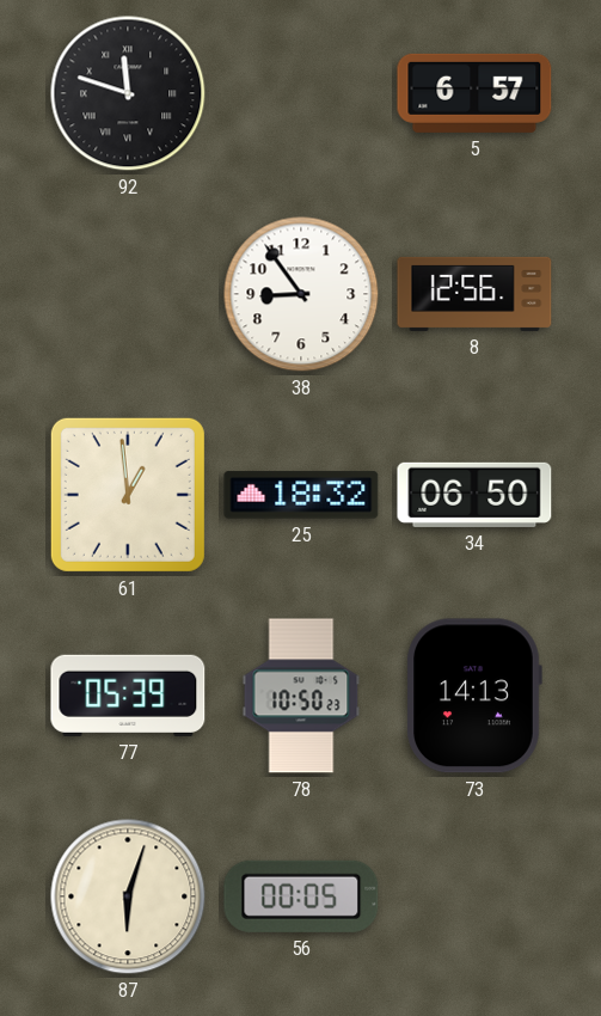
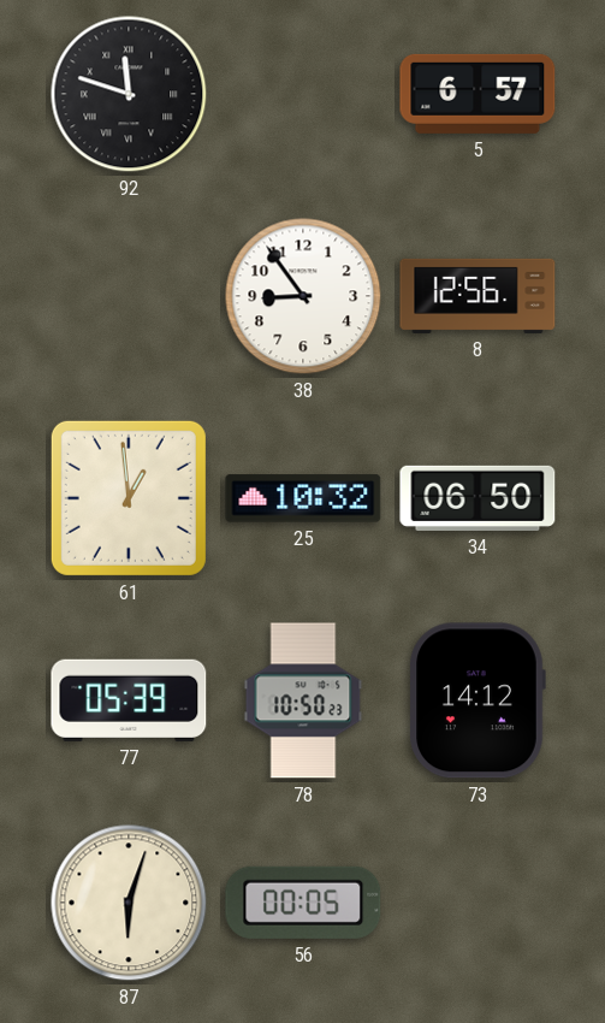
25: 18:32 -> 10:32 (303, 498)
73: 14:13 -> 14:12 (478, 700)
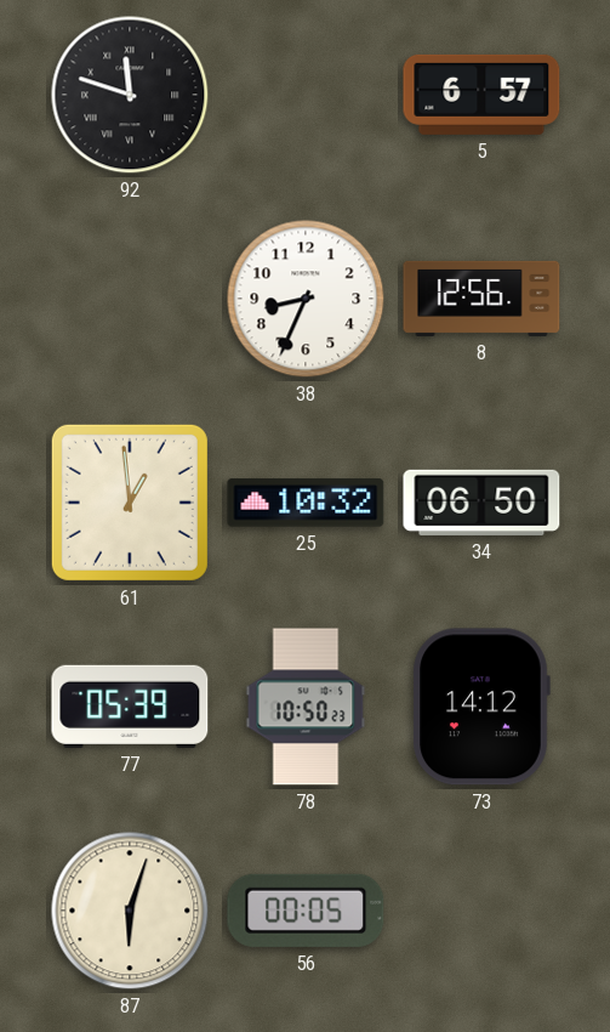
38: 8:54 -> 8:34 (306, 299)
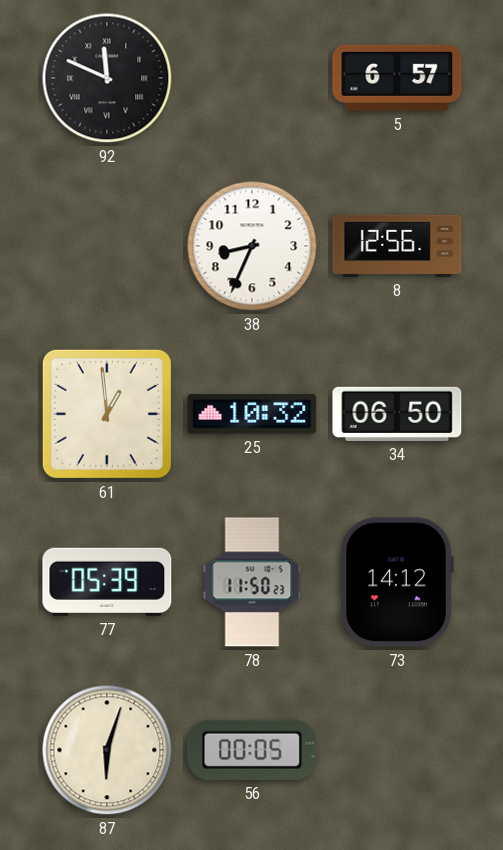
92: 11:48 -> 11:49 (107, 78)
78: 10:50 -> 11:50 (252, 582)
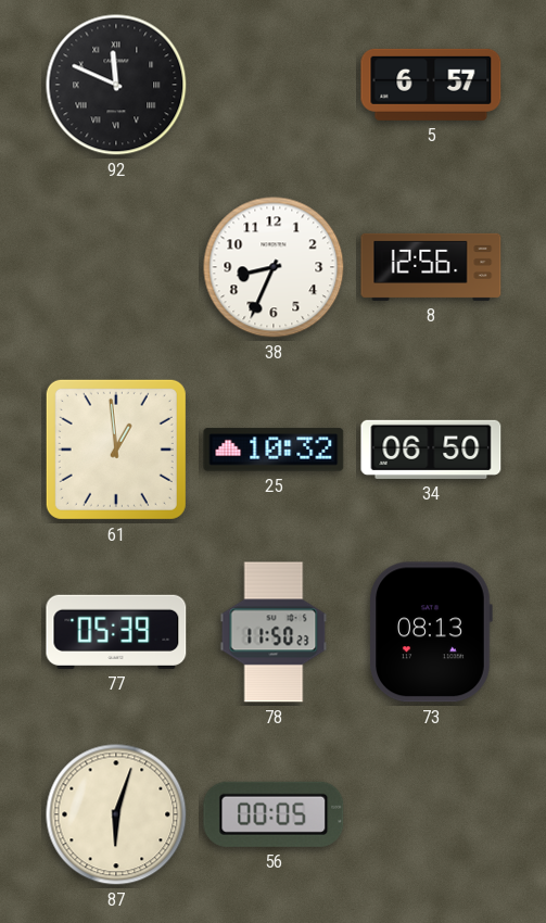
73: 14:12 -> 08:13 (431, 632)
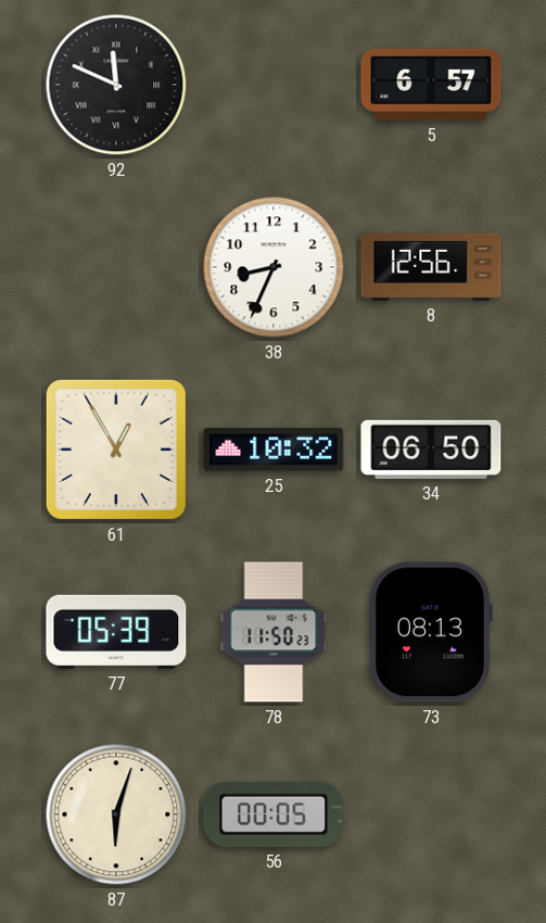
61: 12:59 -> 12:55 (116, 450)
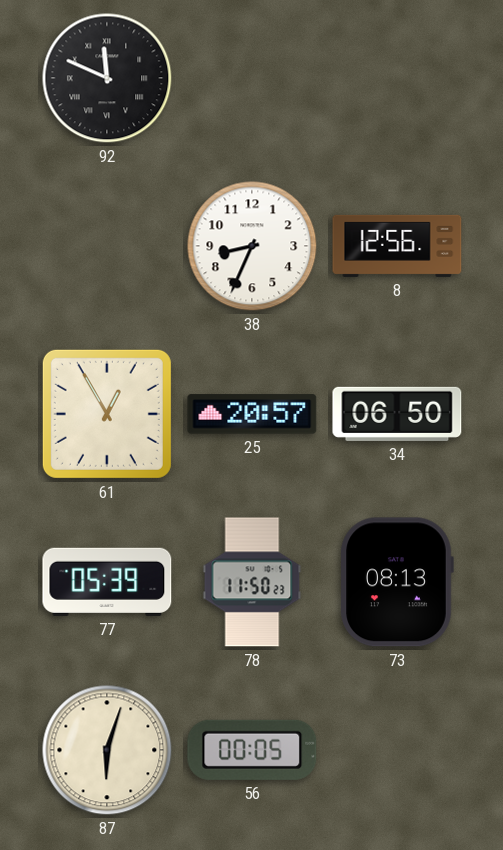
5: 6:57 -> none (431, 85)
25: 10:32 -> 20:57 (252, 414)
